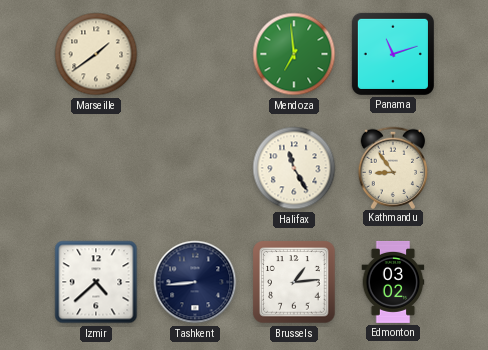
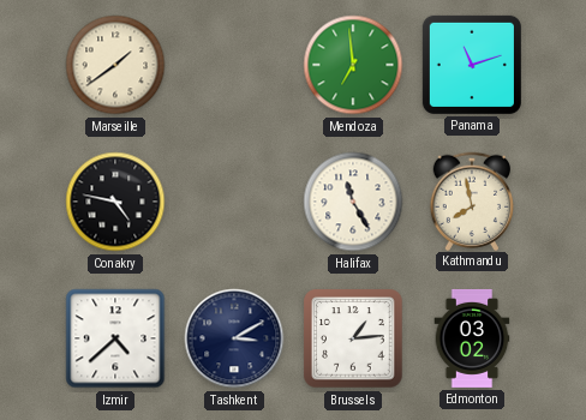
Conakry: none -> 4:47 (115, 202)
Kathmandu: 8:54 -> 7:58 (472, 200)
Tashkent: 8:44 -> 3:10 (234, 338)
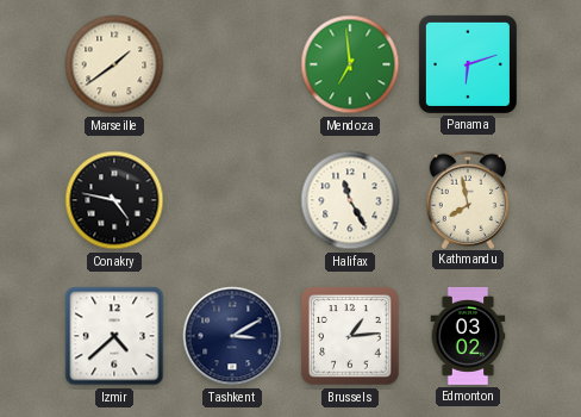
Panama: 11:12 -> 6:12 (468, 64)
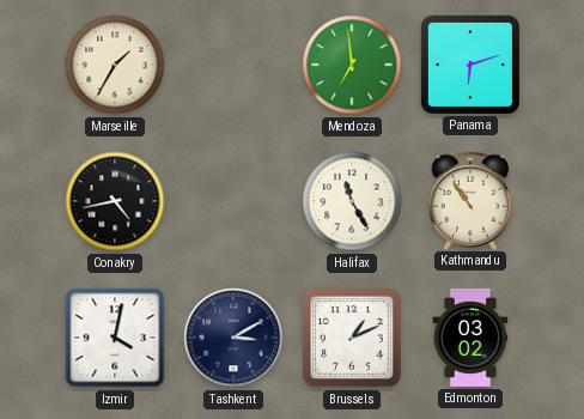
Marseille: 1:39 -> 1:35 (115, 65)
Conakry: 4:47 -> 4:43 (115, 201)
Kathmandu: 7:58 -> 10:54 (470, 200)
Izmir: 4:38 -> 4:02 (115, 338)
Brussels: 1:14 -> 1:11 (352, 338)
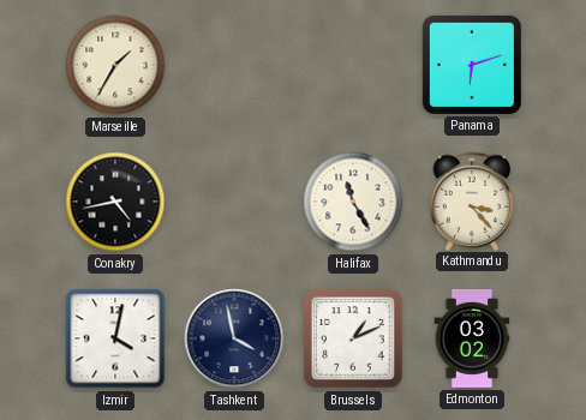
Mendoza: 6:59 -> none (352, 65)
Kathmandu: 10:54 -> 3:23 (472, 200)
Tashkent: 3:10 -> 3:58 (234, 338)
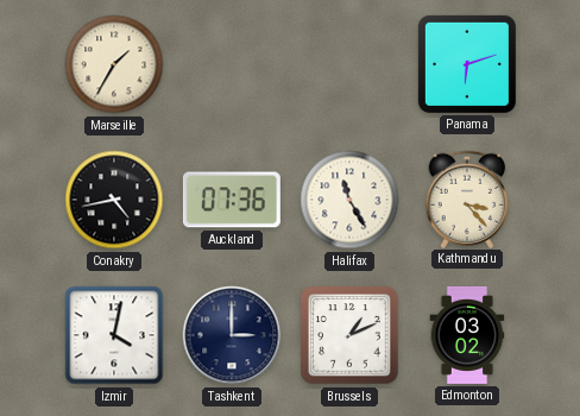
Auckland: none -> 07:36 (232, 200)
Tashkent: 3:58 -> 3:00 (232, 335)
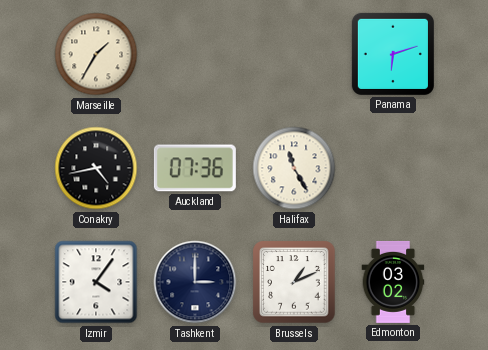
Kathmandu: 3:23 -> none (467, 198)
Izmir: 4:02 -> 4:06 (96, 282)
